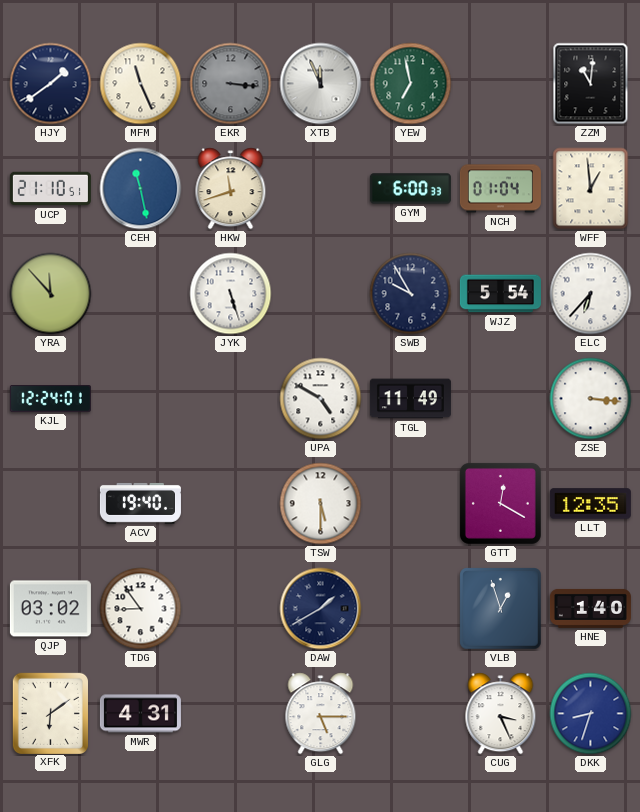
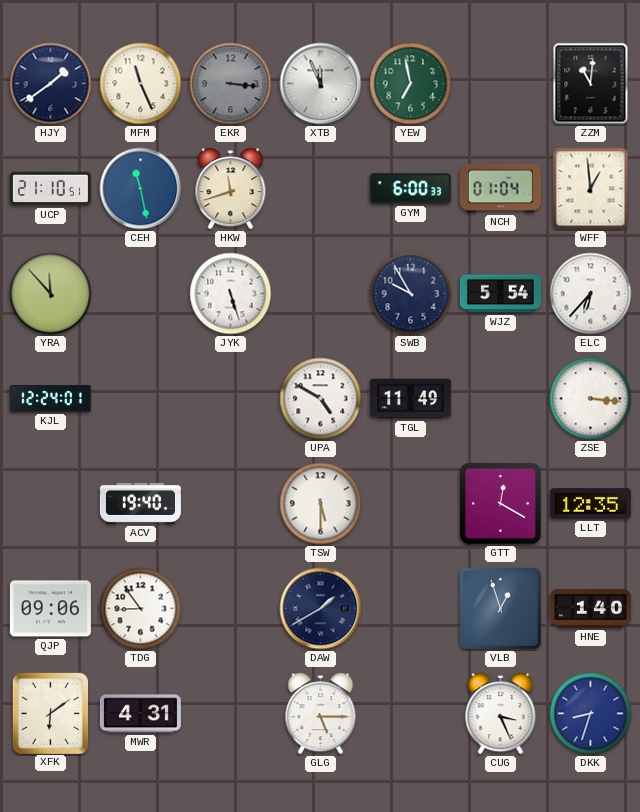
QJP: 03:02 -> 09:06 (50, 609)
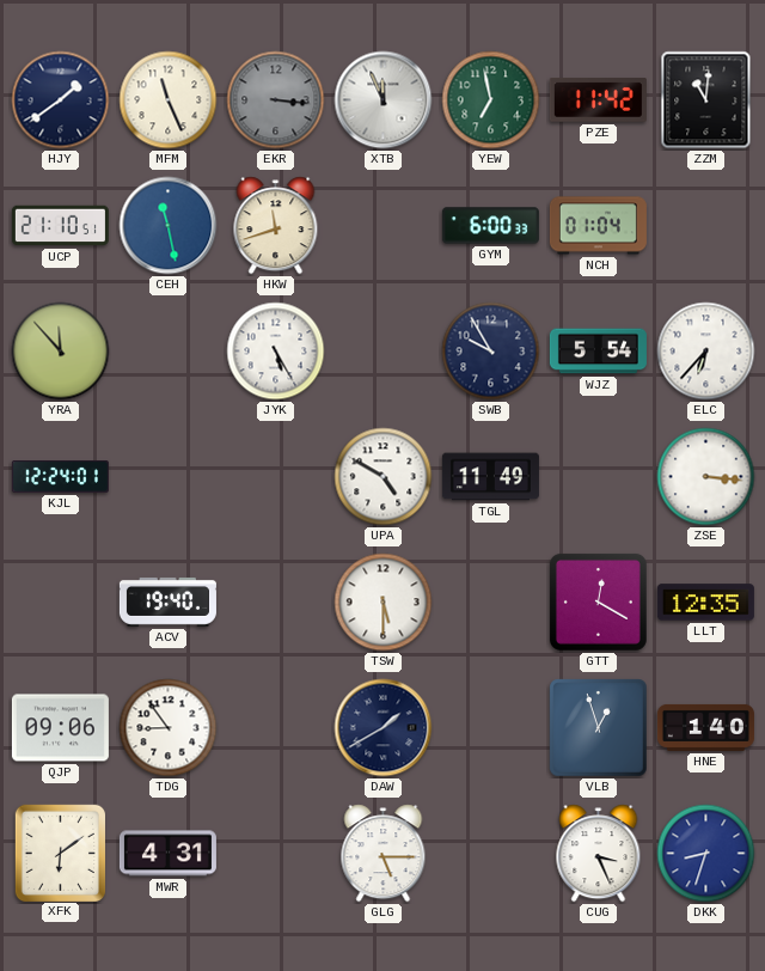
PZE: none -> 11:42 (598, 100)
WFF: 12:59 -> none (591, 189)
JYK: 5:27 -> 5:25 (276, 352)
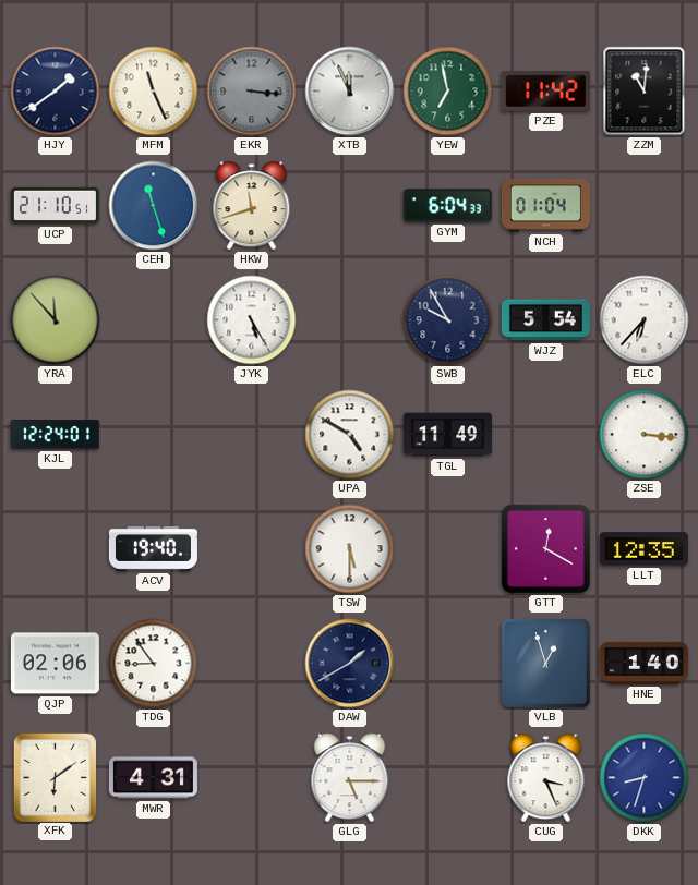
CEH: 11:28 -> 11:27 (154, 206)
GYM: 6:00 -> 6:04 (447, 206)
QJP: 09:06 -> 02:06 (55, 664)
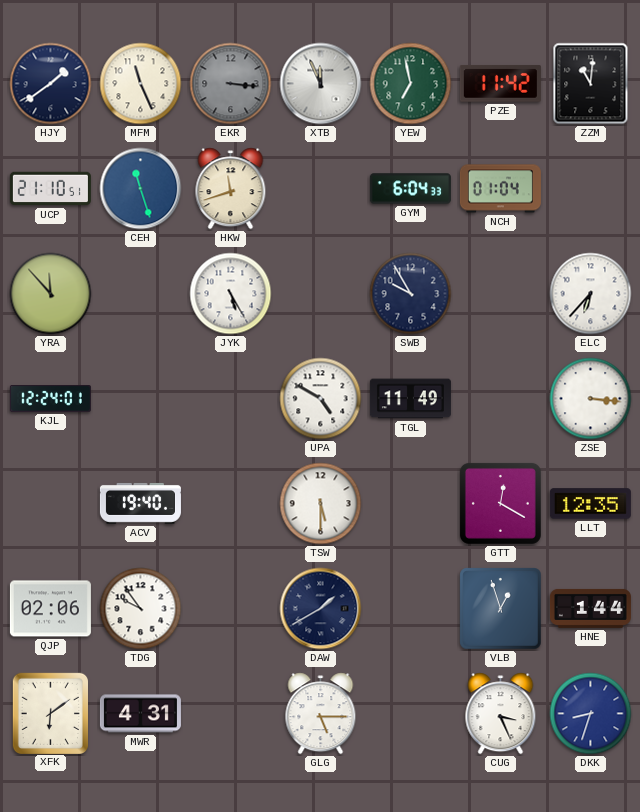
WJZ: 5:54 -> none (545, 320)
TDG: 8:54 -> 9:54 (141, 609)
HNE: 1:40 -> 1:44 (590, 608)
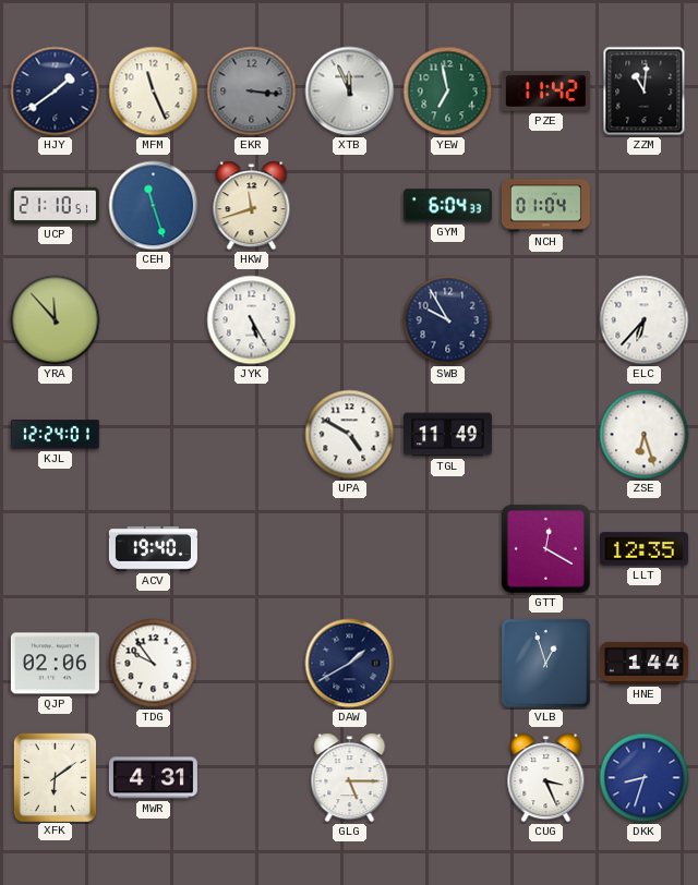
ZSE: 3:16 -> 6:27 (645, 435)
TSW: 5:30 -> none (321, 504)
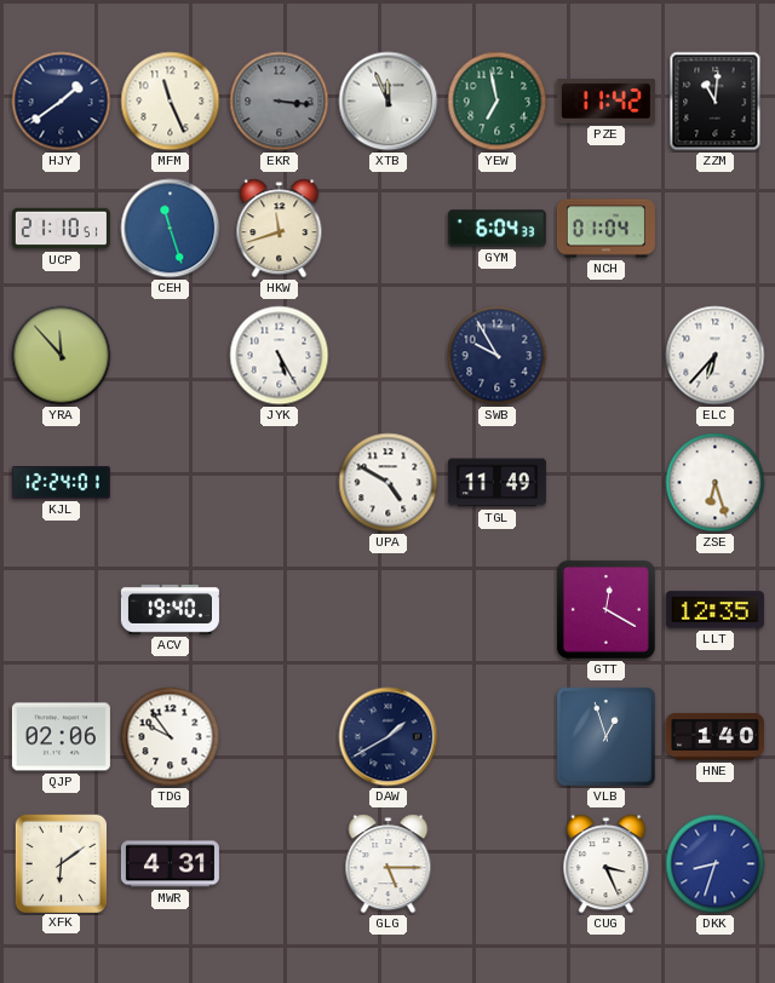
HNE: 1:44 -> 1:40 (714, 736)
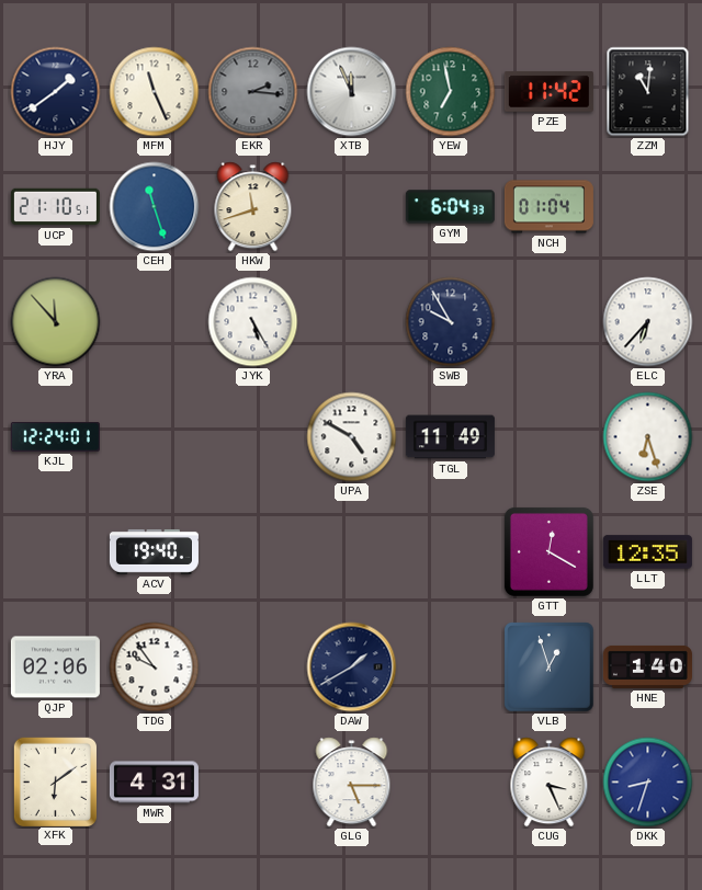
EKR: 3:16 -> 2:16 (253, 92)
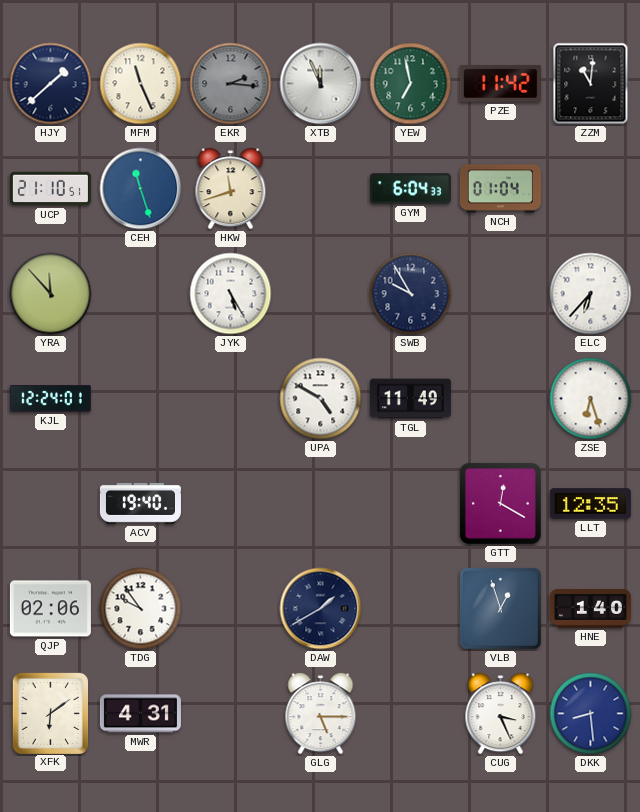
HJY: 1:39 -> 1:38 (51, 84)
DKK: 8:33 -> 8:29 (591, 714)
